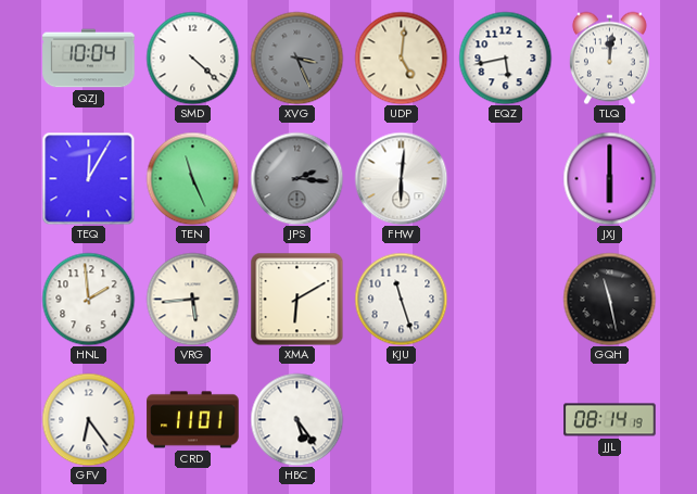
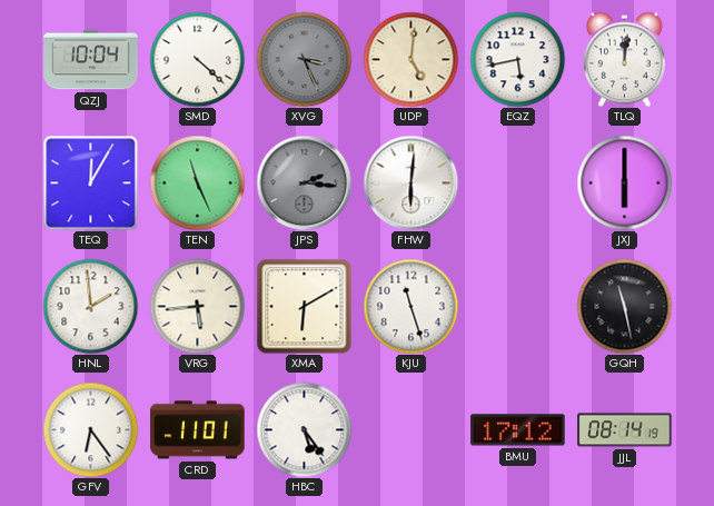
BMU: none -> 17:12 (518, 430)
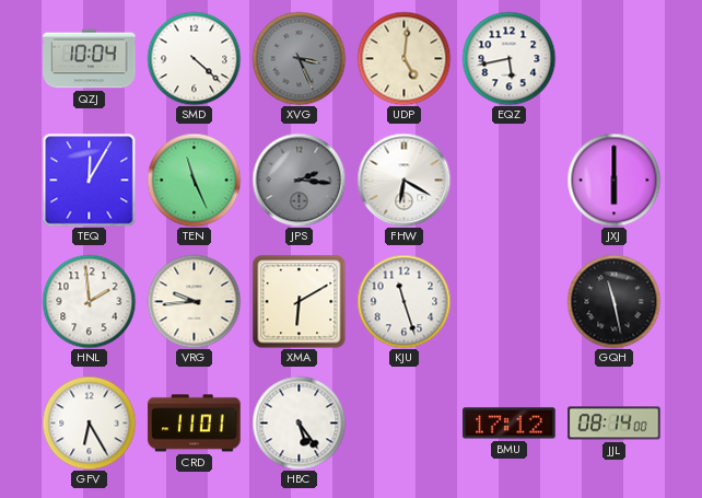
TLQ: 12:01 -> none (624, 59)
FHW: 6:01 -> 6:20 (403, 179)
VRG: 5:44 -> 9:44 (194, 301)
GFV: 6:24 -> 6:25 (89, 422)
JJL: 08:14:19 -> 08:14:00 (615, 424)
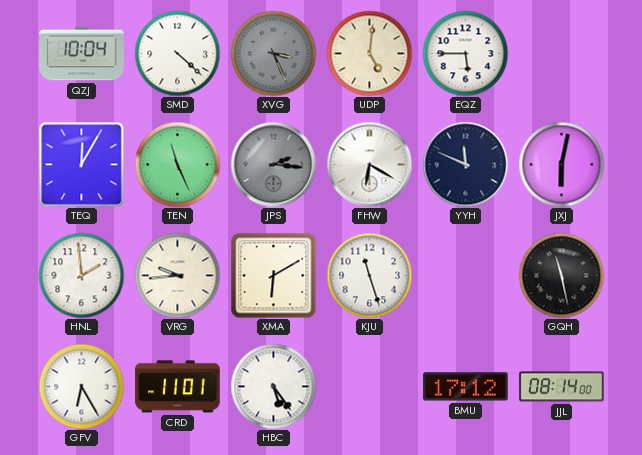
EQZ: 5:43 -> 5:45 (465, 53)
YYH: none -> 11:49 (465, 164)
JXJ: 6:00 -> 6:02 (561, 164)
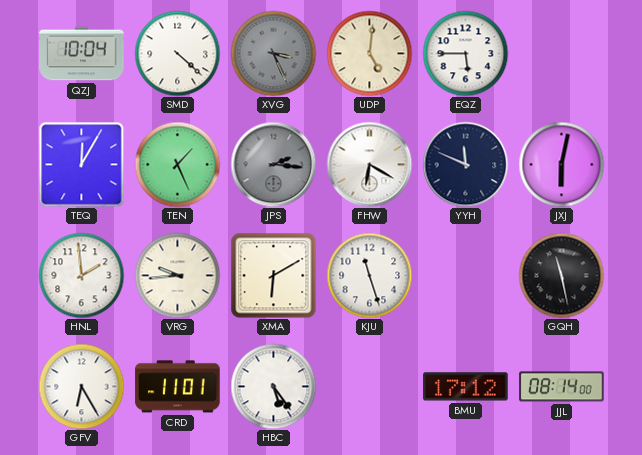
TEN: 11:26 -> 1:26 (177, 164)
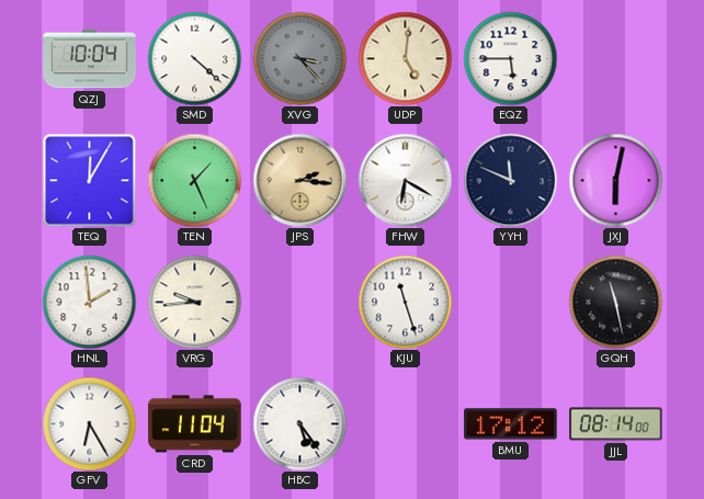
XVG: 3:26 -> 3:23 (299, 58)
JPS dial: grey -> champagne (299, 180)
XMA: 6:10 -> none (273, 275)
CRD: 11:01 -> 11:04 (195, 424)
